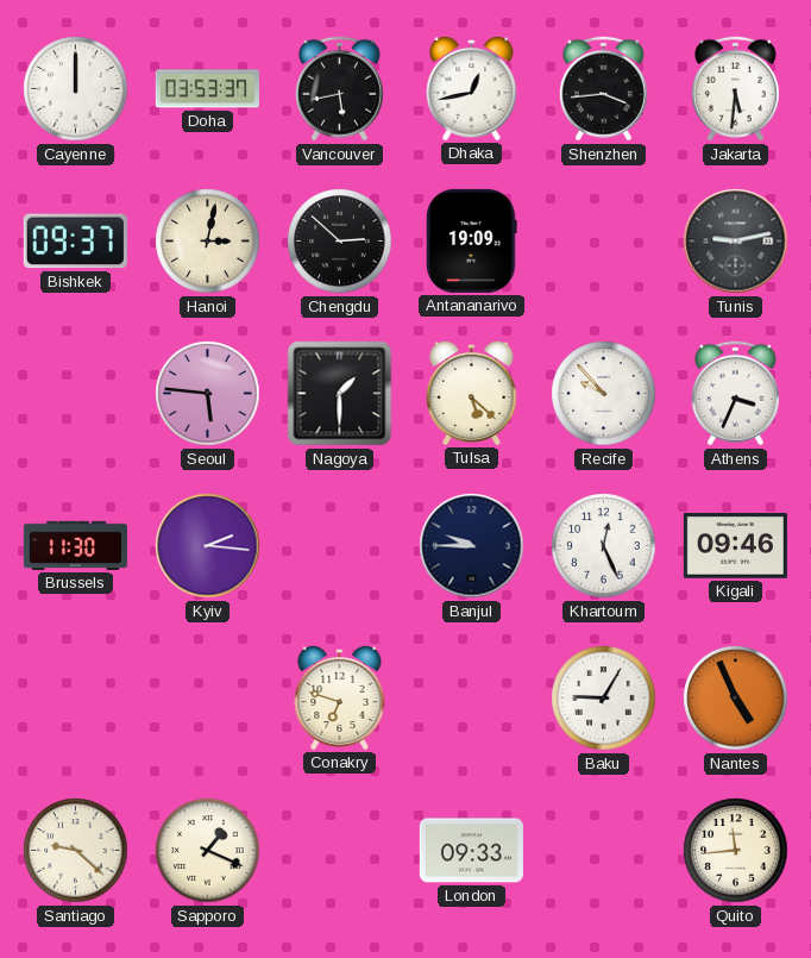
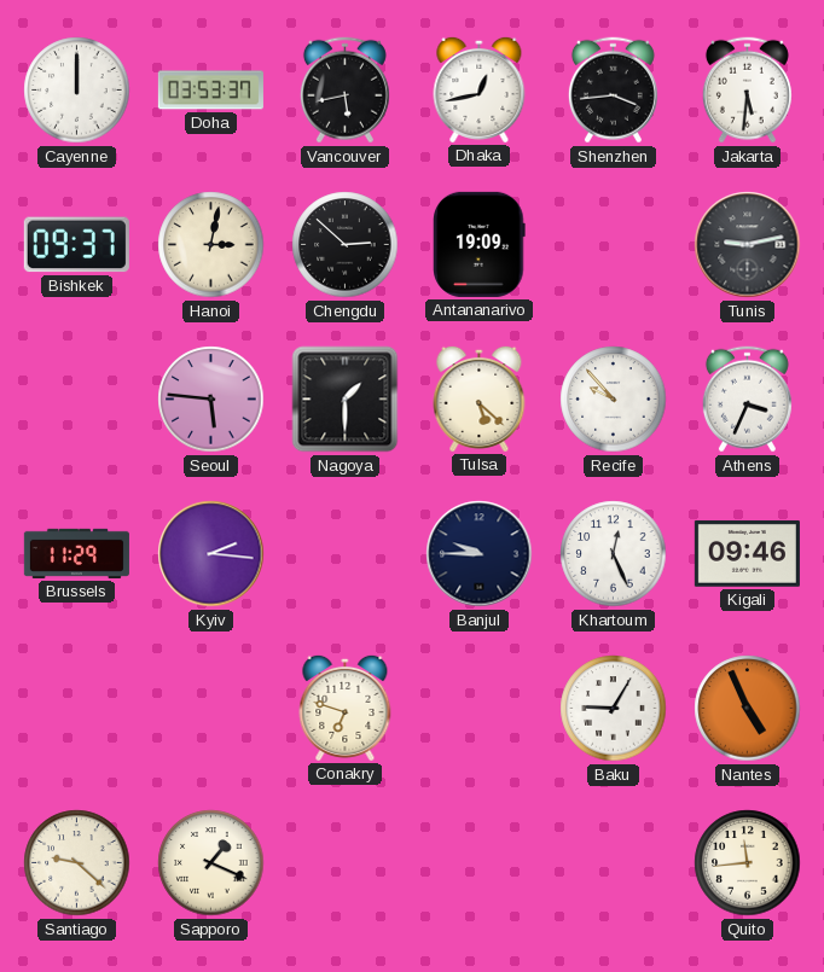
Brussels: 11:30 -> 11:29 (76, 553)
London: 09:33 -> none (471, 851)
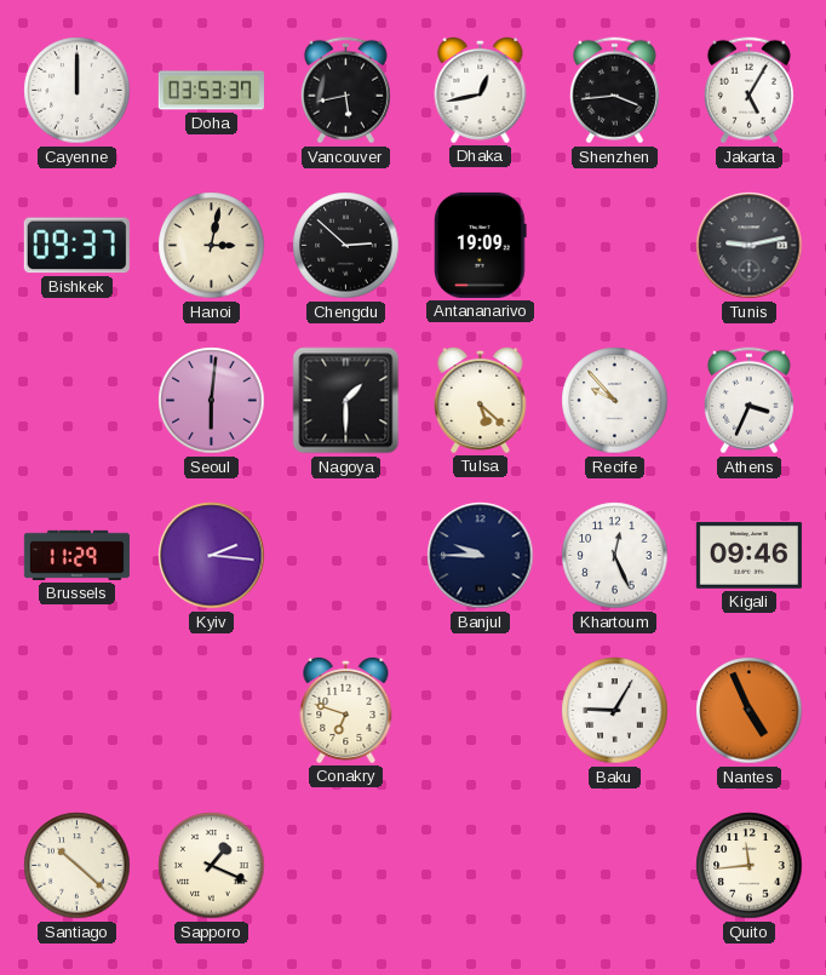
Jakarta: 5:31 -> 5:05 (748, 91)
Seoul: 5:46 -> 6:01 (212, 401)
Santiago: 9:22 -> 10:22 (78, 866)
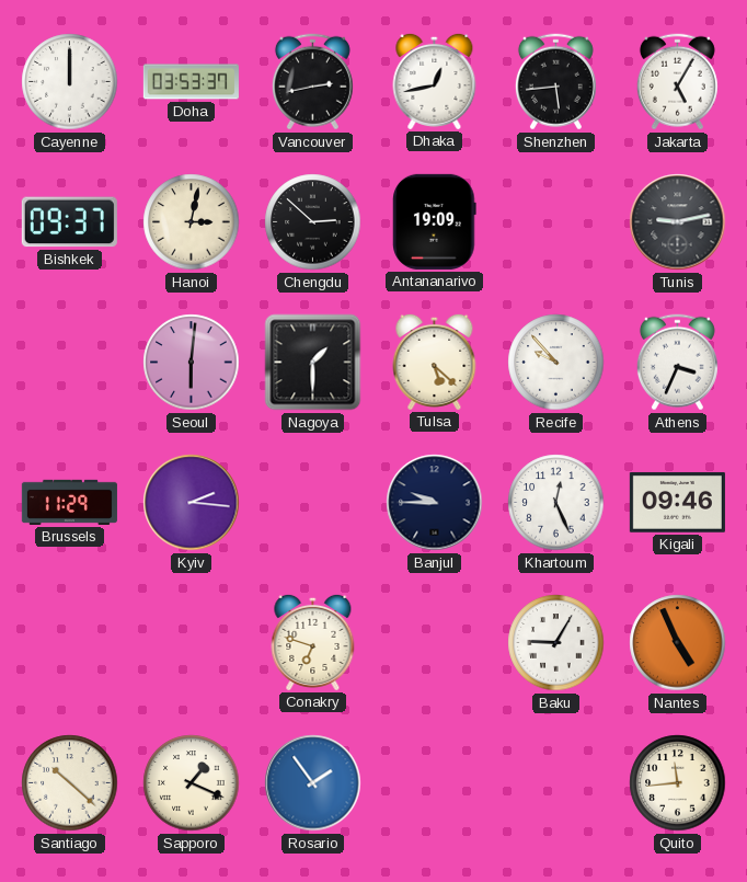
Vancouver: 5:43 -> 2:43 (312, 82)
Shenzhen: 3:44 -> 5:44 (555, 82)
Rosario: none -> 1:54 (313, 783)
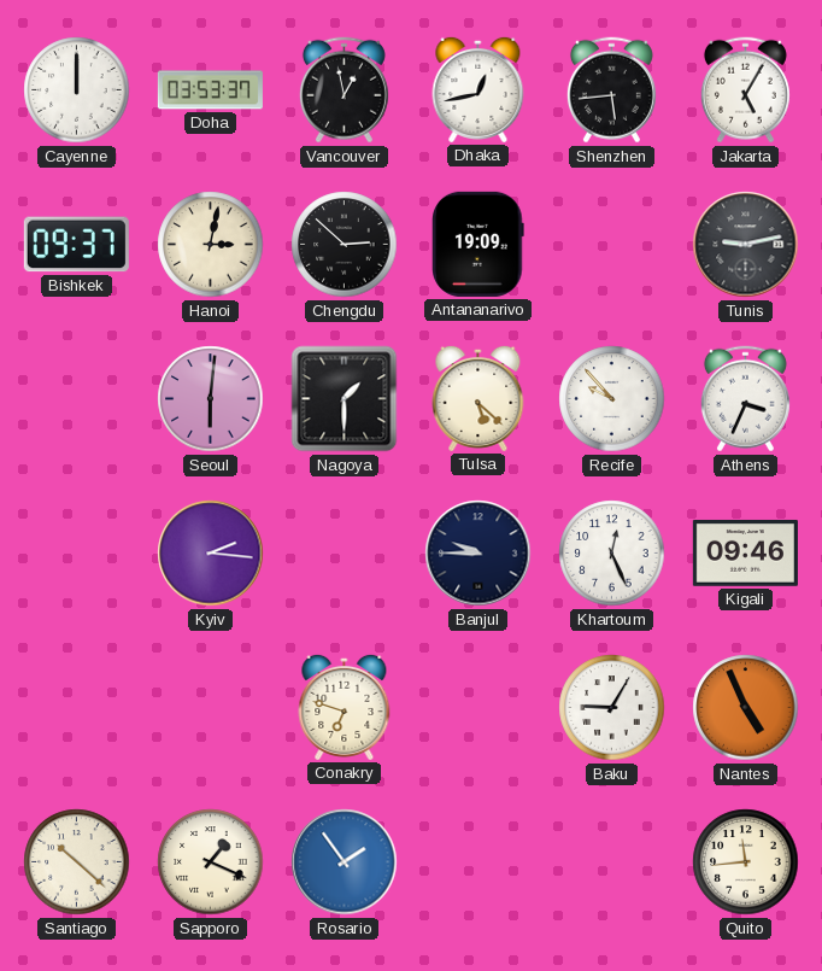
Vancouver: 2:43 -> 12:58 (344, 90)
Brussels: 11:29 -> none (69, 502)
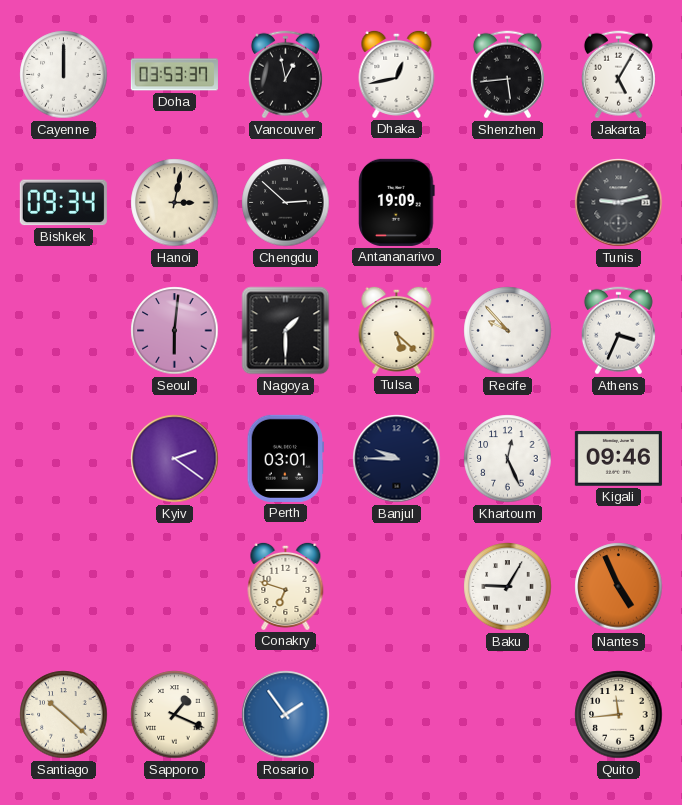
Bishkek: 09:37 -> 09:34 (63, 203)
Kyiv: 2:16 -> 2:21 (175, 459)
Perth: none -> 03:01 (285, 458)
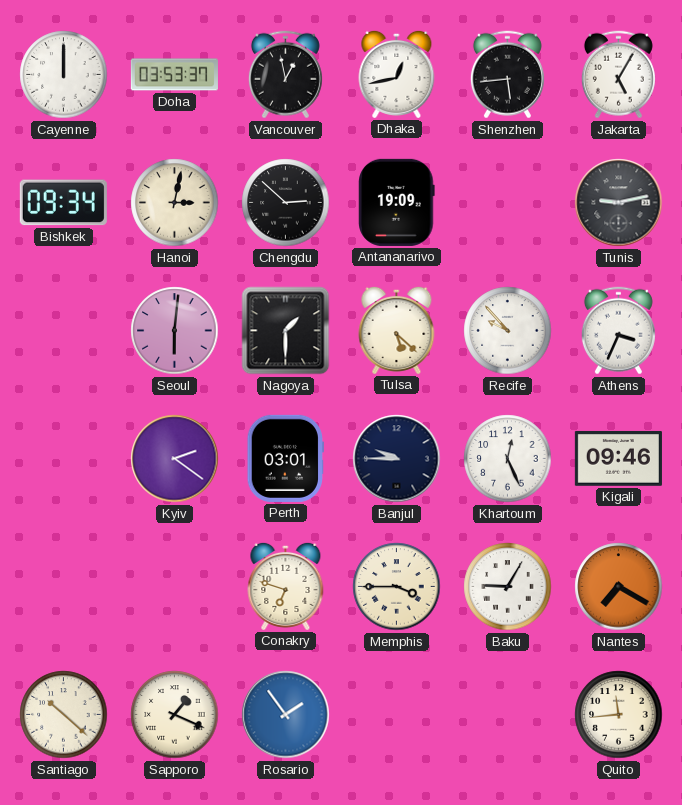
Memphis: none -> 3:45 (397, 587)
Nantes: 4:56 -> 7:20 (619, 587)
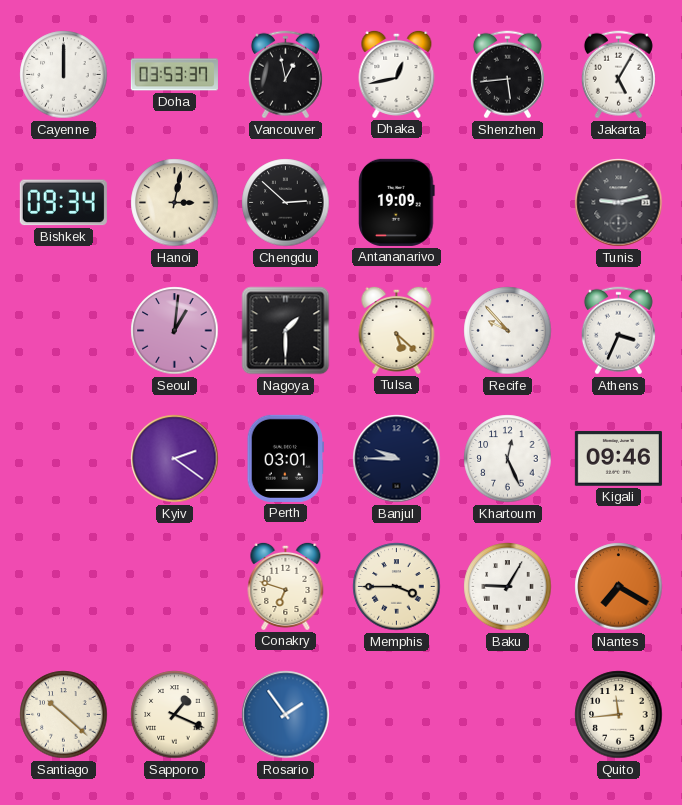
Seoul: 6:01 -> 1:01 (175, 331)
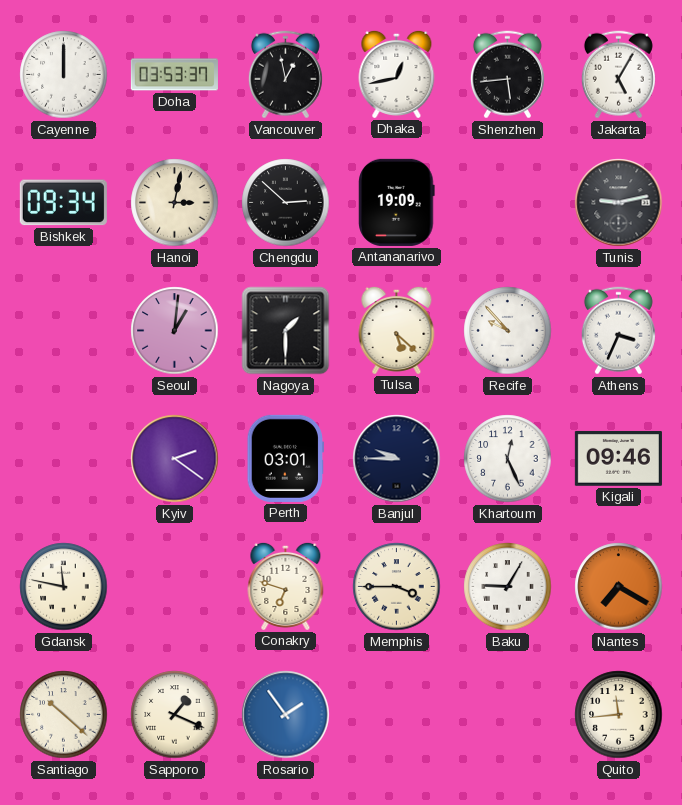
Gdansk: none -> 11:47 (64, 587)
